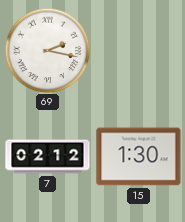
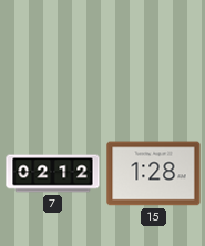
69: 2:17 -> none (47, 50)
15: 1:30 -> 1:28 (154, 174)
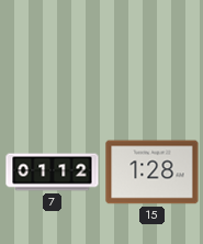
7: 02:12 -> 01:12 (53, 173)
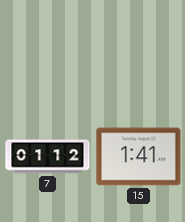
15: 1:28 -> 1:41 (139, 157)
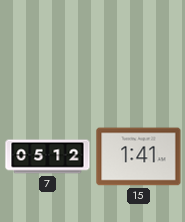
7: 01:12 -> 05:12 (48, 157)
